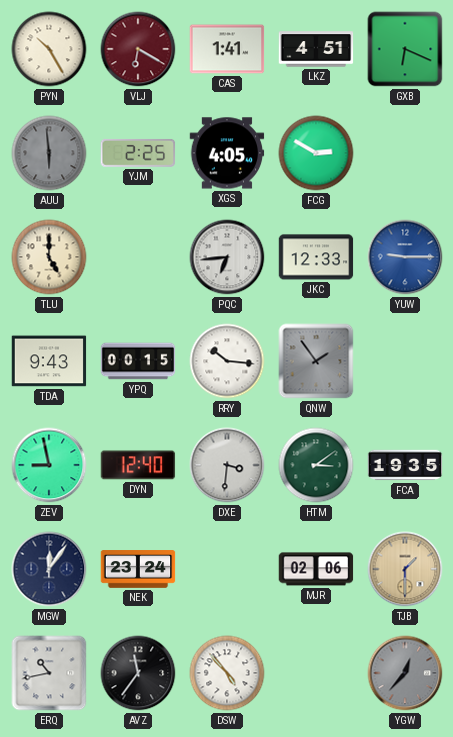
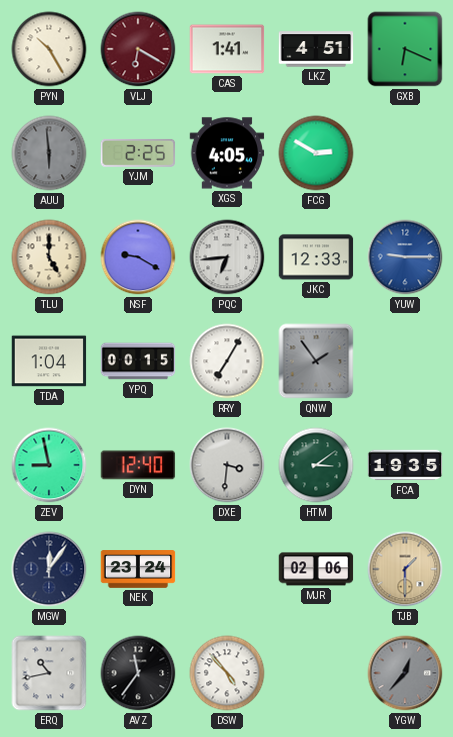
NSF: none -> 9:20 (138, 257)
TDA: 9:43 -> 1:04 (49, 361)
RRY: 10:16 -> 7:05 (227, 361)
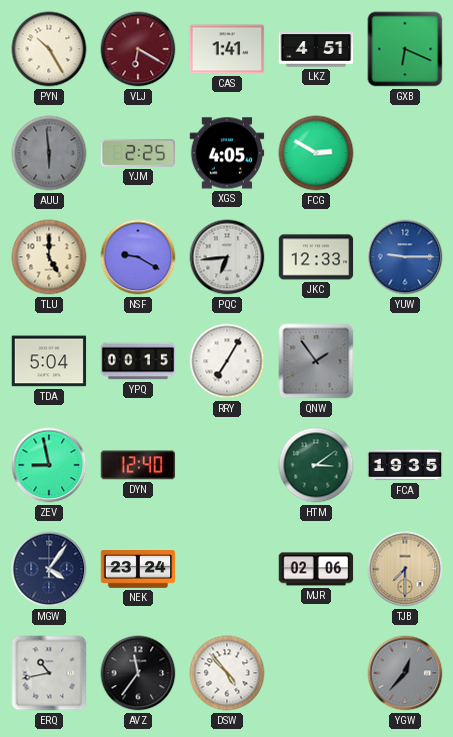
TDA: 1:04 -> 5:04 (49, 361)
DXE: 3:31 -> none (227, 465)
MGW: 12:06 -> 4:06 (49, 569)
TJB: 1:30 -> 7:30 (405, 569)
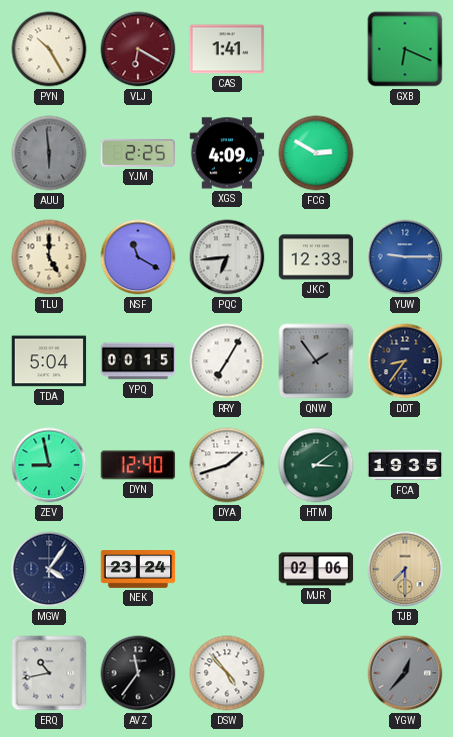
LKZ: 4:51 -> none (316, 49)
XGS: 4:05 -> 4:09 (227, 153)
NSF: 9:20 -> 11:20 (138, 257)
DDT: none -> 8:36 (405, 361)
DYA: none -> 1:42 (227, 465)
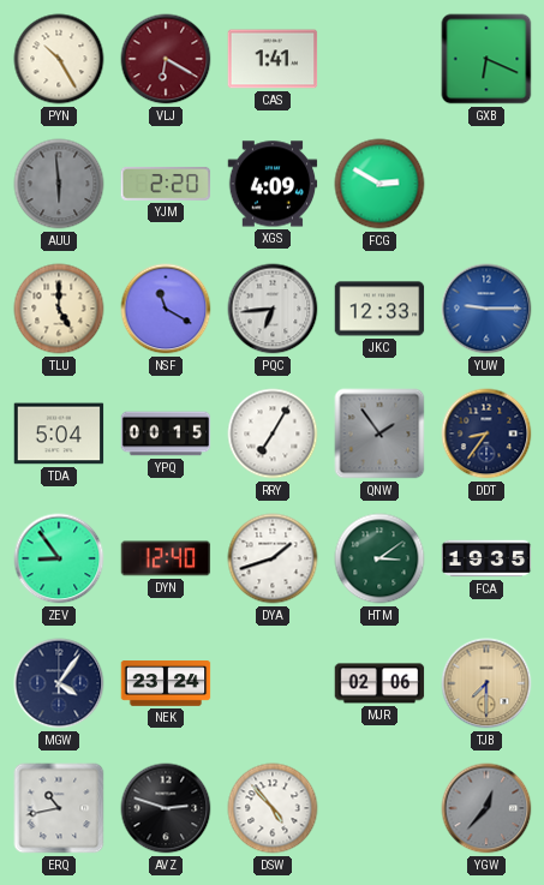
YJM: 2:25 -> 2:20 (166, 184)
ZEV: 8:58 -> 8:54 (59, 558)
AVZ: 11:36 -> 2:48 (166, 808)
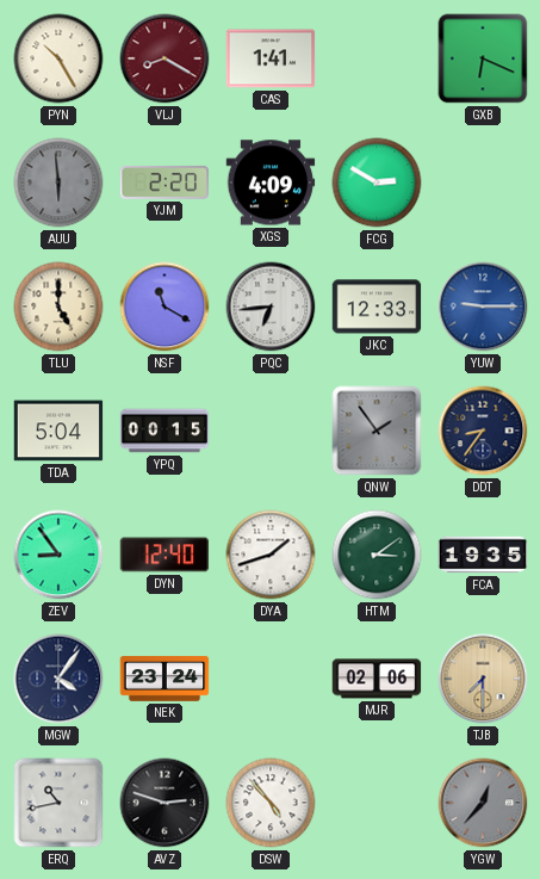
VLJ: 6:20 -> 8:20 (165, 58)
RRY: 7:05 -> none (273, 433)
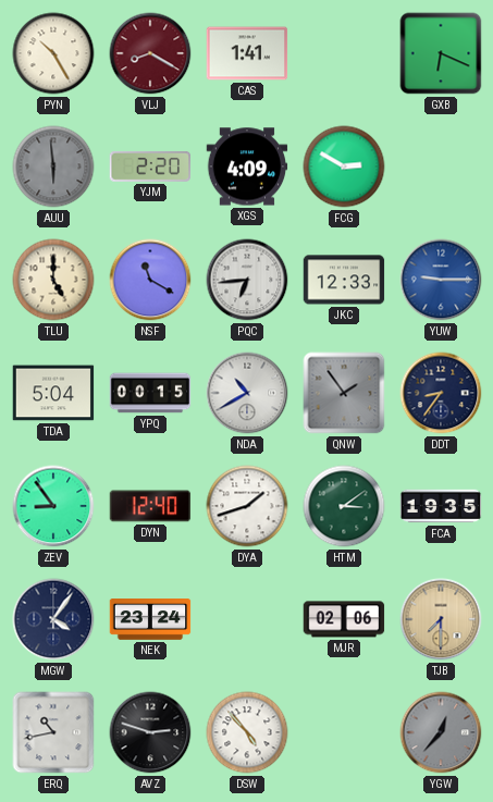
NDA: none -> 10:40 (247, 393)
